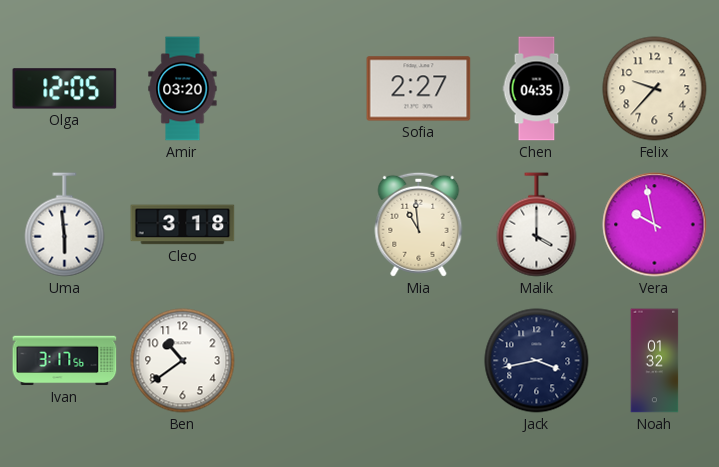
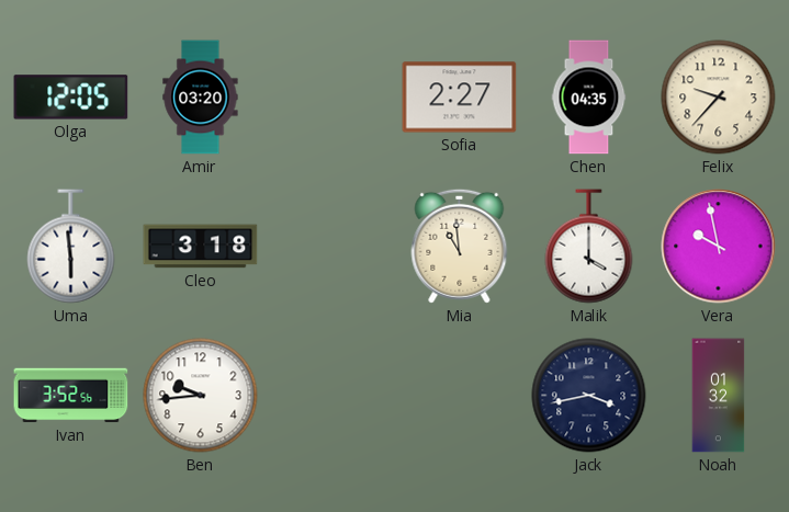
Ivan: 3:17 -> 3:52 (71, 396)
Ben: 10:39 -> 9:44 (201, 396)
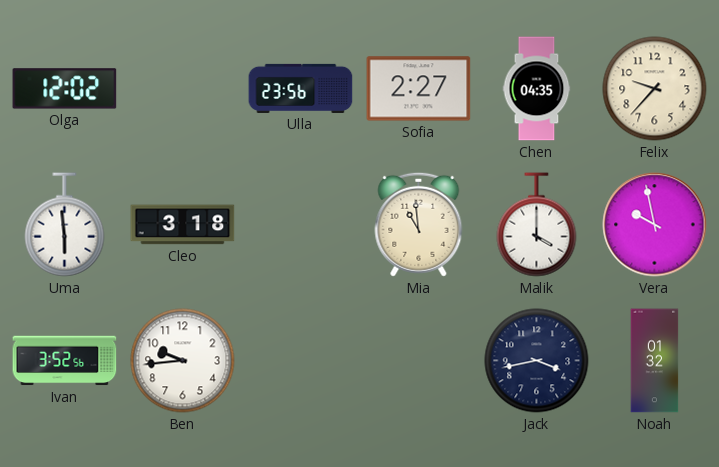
Olga: 12:05 -> 12:02 (65, 89)
Amir: 03:20 -> none (201, 98)
Ulla: none -> 23:56 (301, 88)
